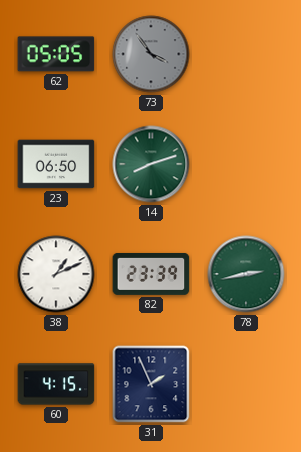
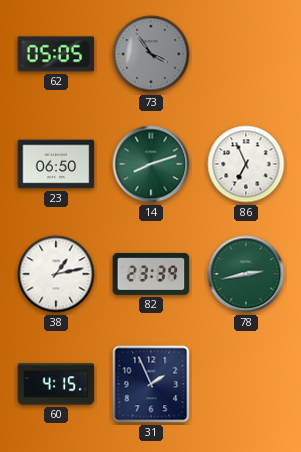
86: none -> 6:56 (246, 164)
38: 1:11 -> 1:13 (56, 274)
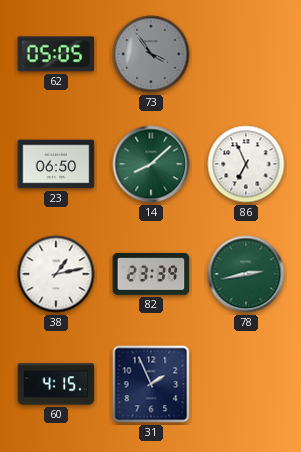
14: 8:12 -> 8:08 (151, 164)
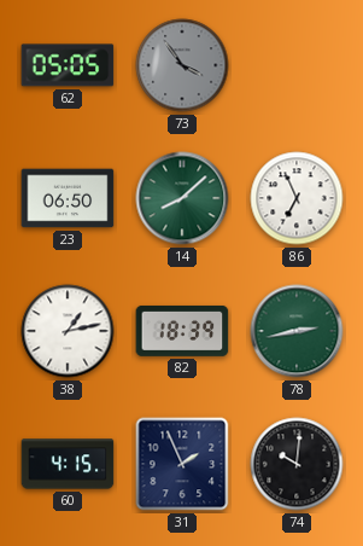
82: 23:39 -> 18:39 (182, 331)
74: none -> 10:01 (297, 464)
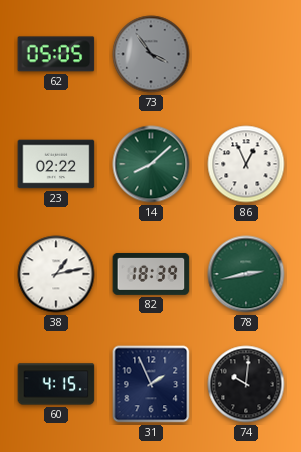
23: 06:50 -> 02:22 (56, 164)
86: 6:56 -> 12:56 (246, 164)
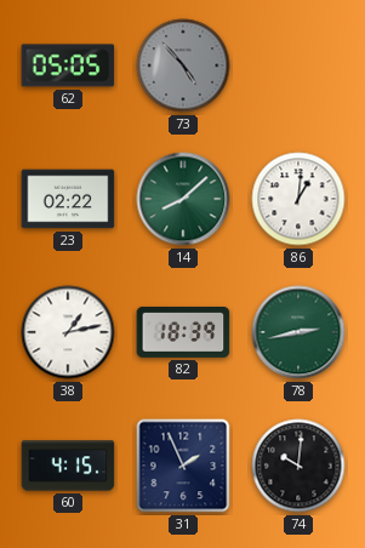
73: 3:54 -> 4:53 (183, 65)
86: 12:56 -> 1:01 (298, 199)
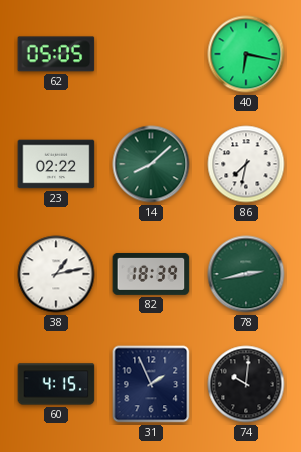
73: 4:53 -> none (183, 65)
40: none -> 6:17 (246, 54)
86: 1:01 -> 7:32 (246, 164)
